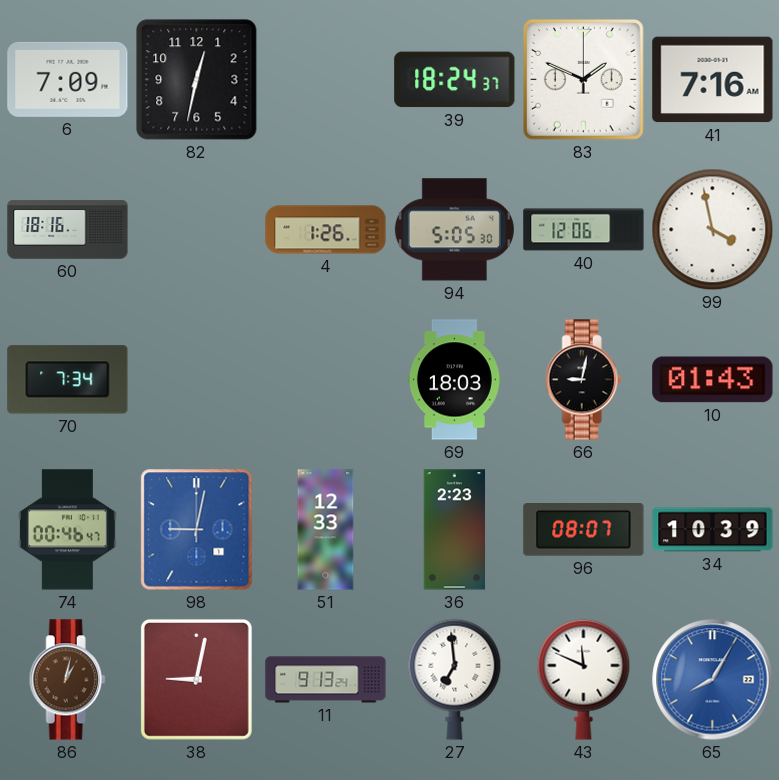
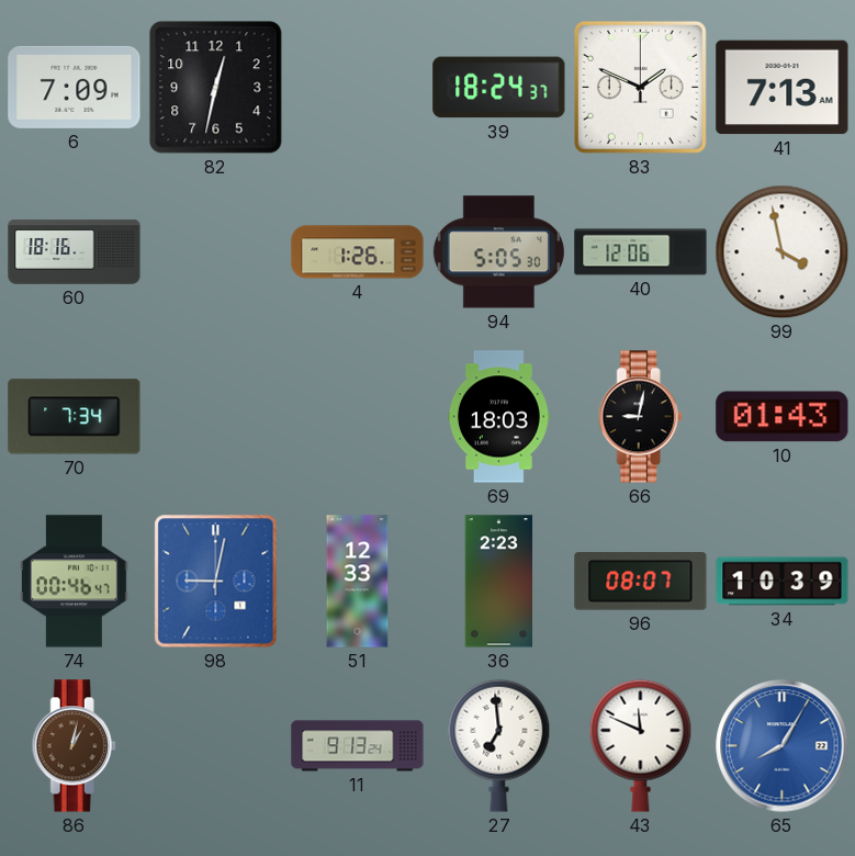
41: 7:16 -> 7:13 (783, 88)
38: 9:02 -> none (196, 679)
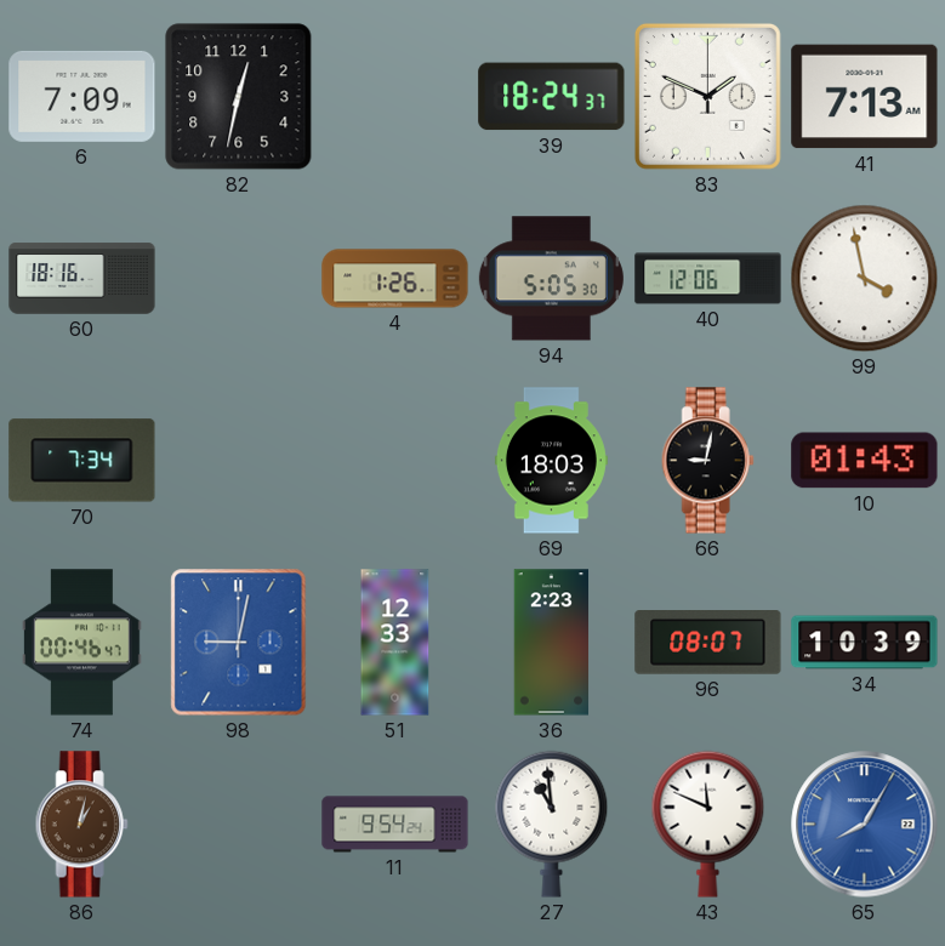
11: 9:13 -> 9:54 (395, 825)
27: 6:59 -> 10:59 (552, 824)
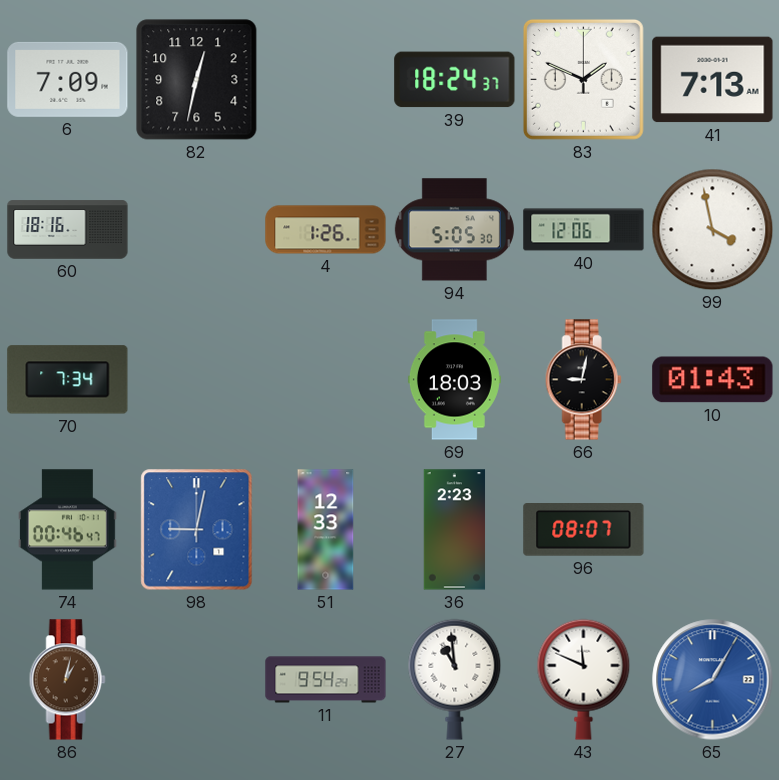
34: 10:39 -> none (865, 643)
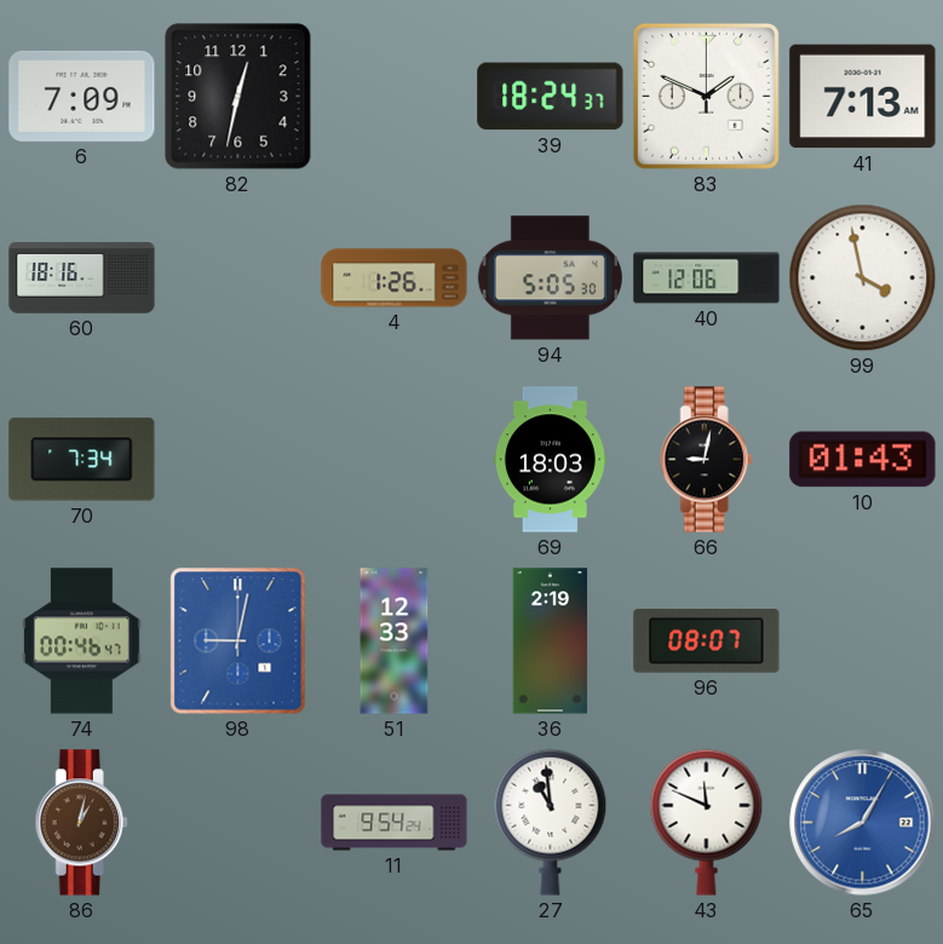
36: 2:23 -> 2:19 (551, 641)
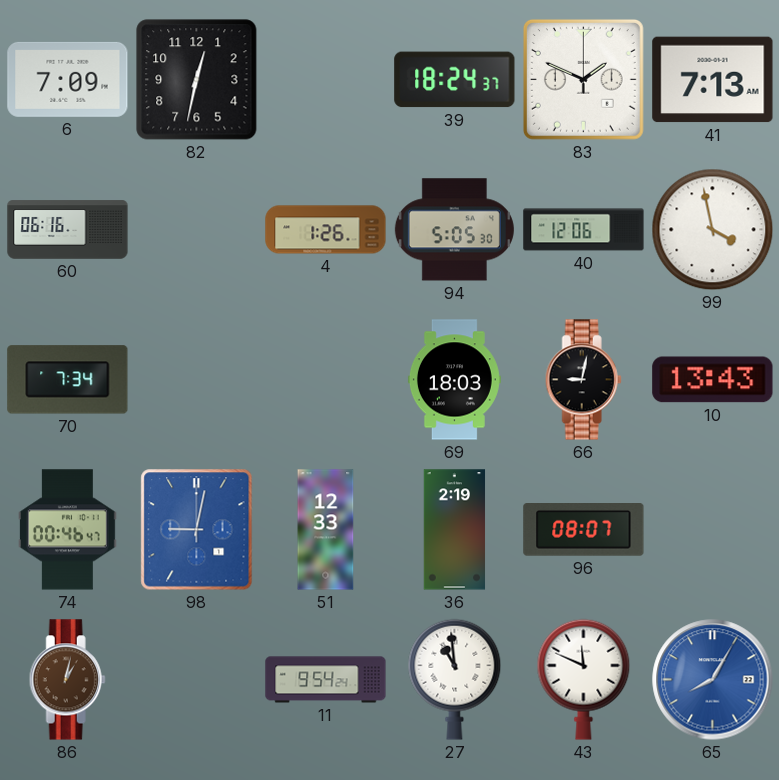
60: 18:16 -> 06:16 (68, 230)
10: 01:43 -> 13:43 (713, 380)
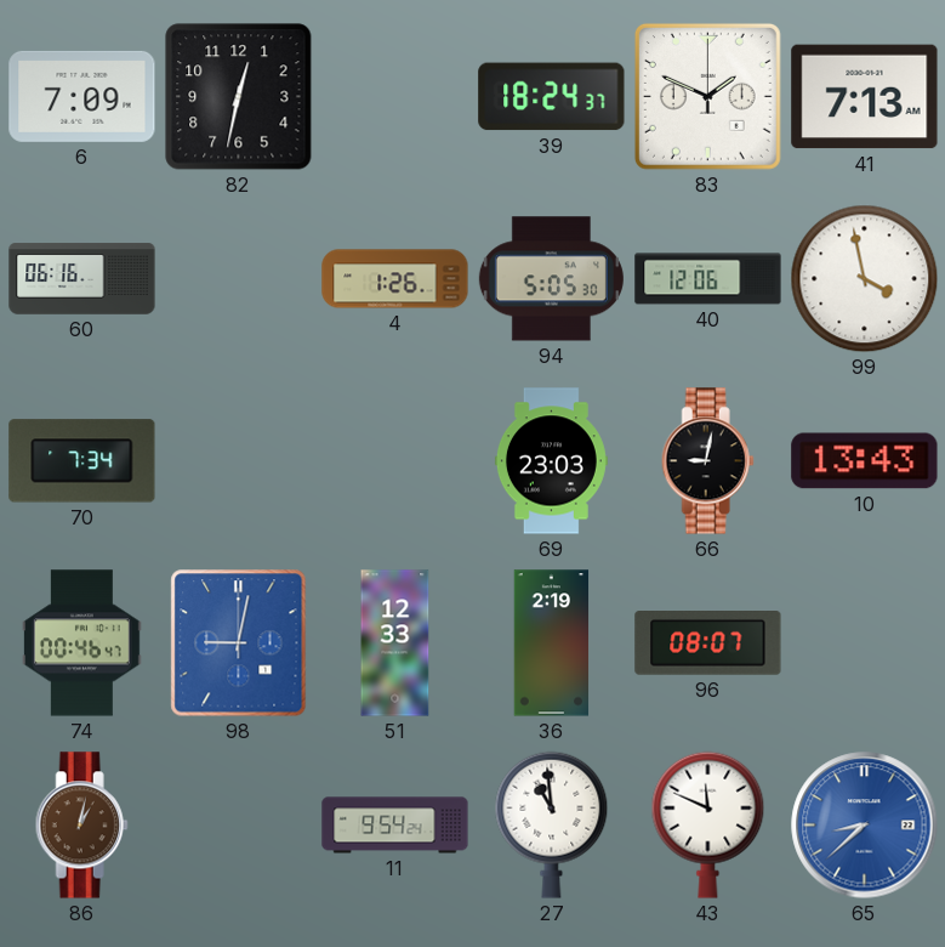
69: 18:03 -> 23:03 (551, 461)
65: 8:05 -> 8:38 (865, 826)
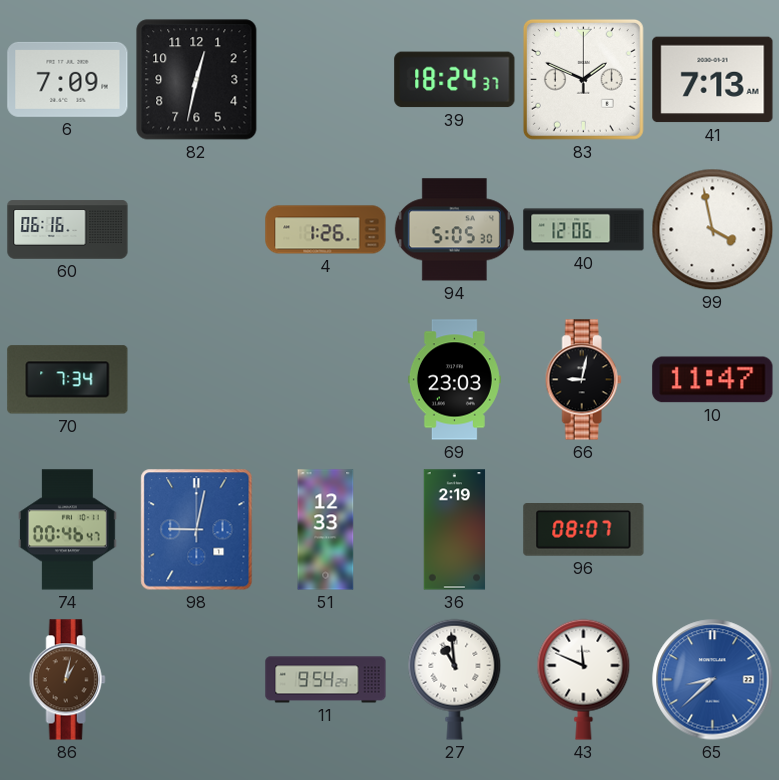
10: 13:43 -> 11:47 (713, 380)
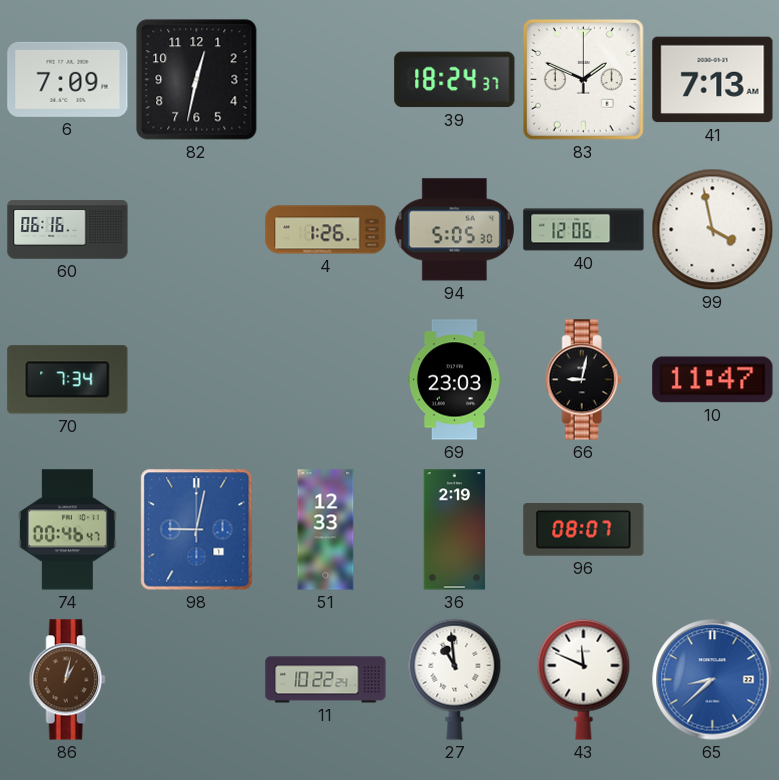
11: 9:54 -> 10:22 (326, 680)
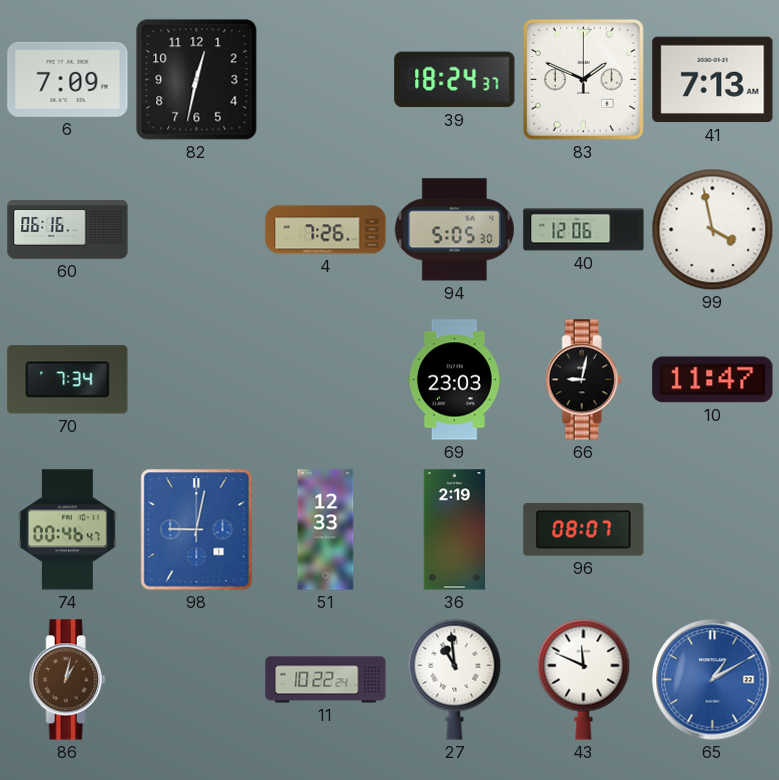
4: 1:26 -> 7:26 (326, 230)
65: 8:38 -> 1:10 (713, 680)
